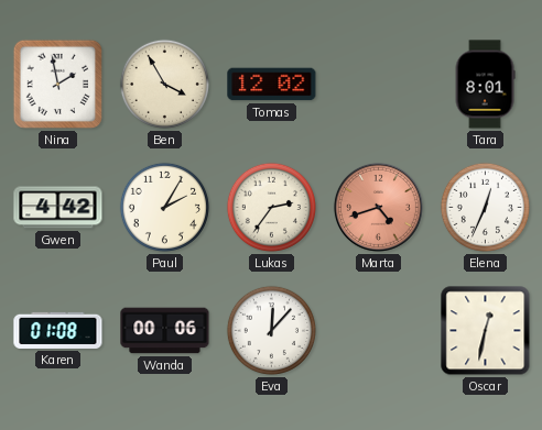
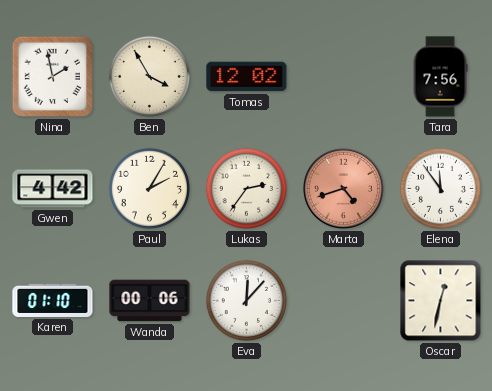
Tara: 8:01 -> 7:56 (440, 77)
Elena: 12:34 -> 11:54 (440, 188)
Karen: 01:08 -> 01:10 (53, 300)
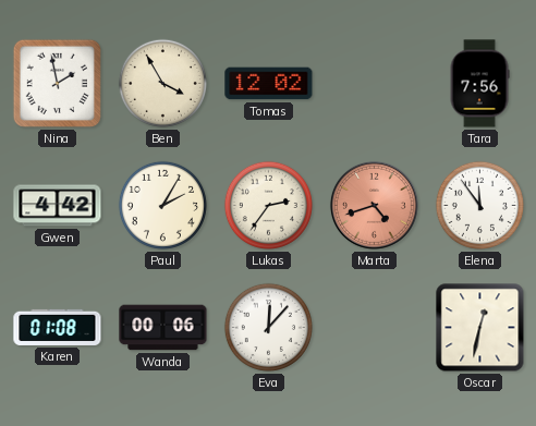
Karen: 01:10 -> 01:08 (58, 327)
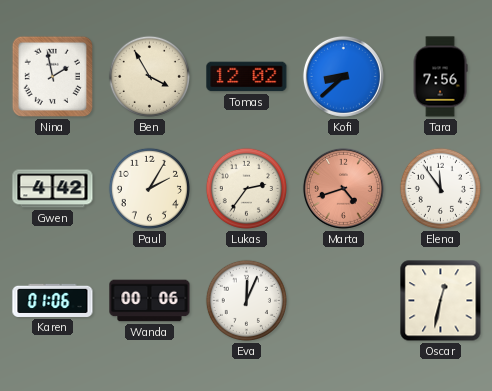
Kofi: none -> 8:38 (343, 76)
Karen: 01:08 -> 01:06 (53, 300)
Eva: 12:07 -> 12:04 (246, 300)
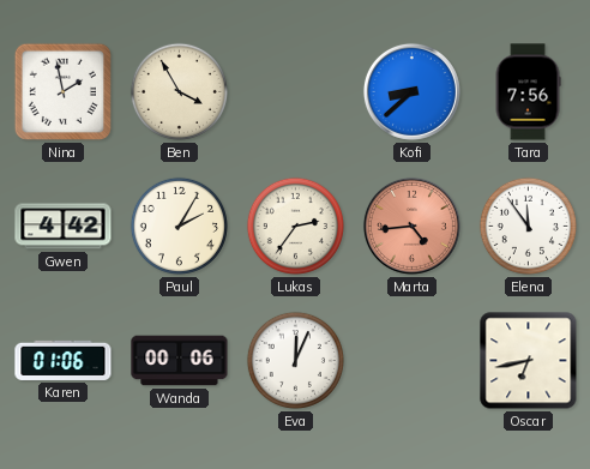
Tomas: 12:02 -> none (247, 77)
Marta: 4:42 -> 4:44 (411, 226)
Oscar: 12:32 -> 6:43 (529, 361)
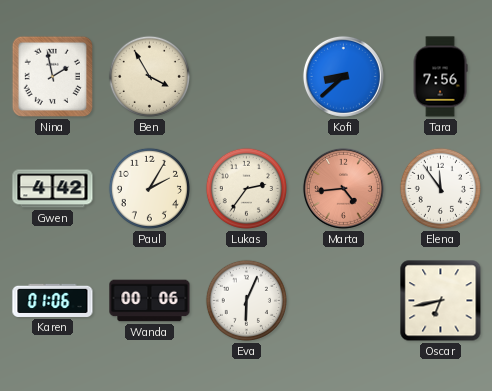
Eva: 12:04 -> 6:04 (246, 300)
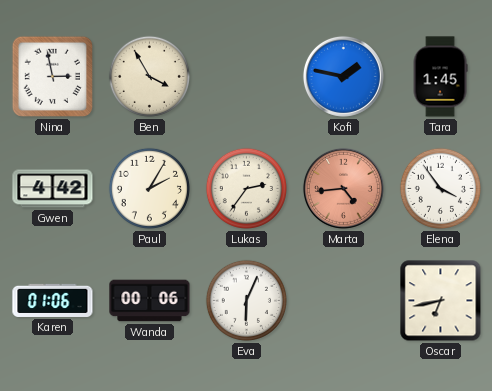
Nina: 1:58 -> 2:58 (52, 76)
Kofi: 8:38 -> 1:47 (343, 76)
Tara: 7:56 -> 1:45 (440, 77)
Elena: 11:54 -> 3:54 (440, 188)
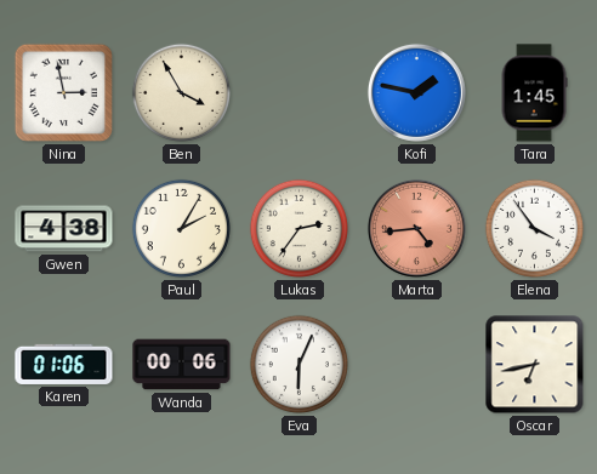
Gwen: 4:42 -> 4:38 (64, 229)
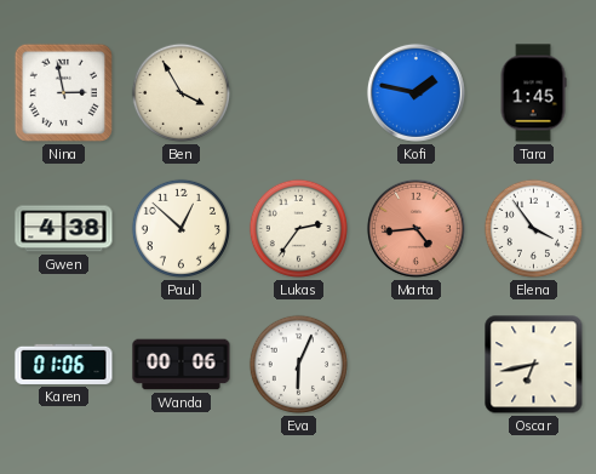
Paul: 2:05 -> 12:52 (180, 228)
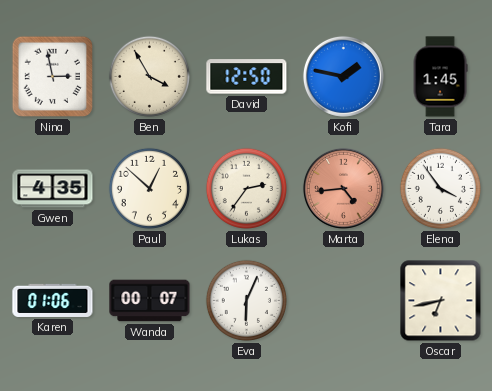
David: none -> 12:50 (247, 77)
Gwen: 4:38 -> 4:35 (53, 189)
Wanda: 00:06 -> 00:07 (150, 301)
